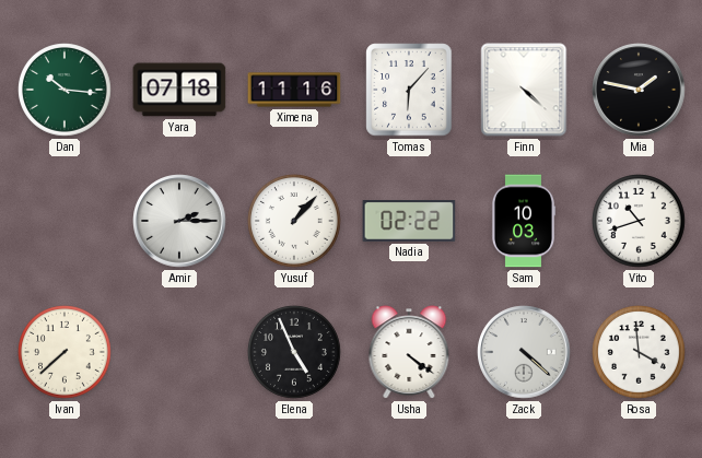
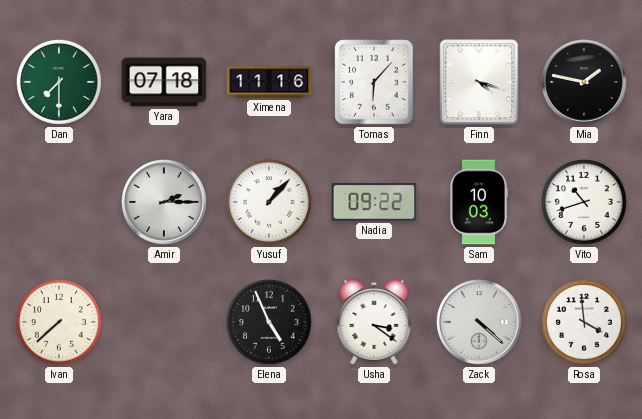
Dan: 10:16 -> 7:30 (60, 83)
Finn: 4:22 -> 4:18 (479, 82)
Nadia: 02:22 -> 09:22 (374, 202)
Usha: 4:21 -> 3:21 (374, 322)
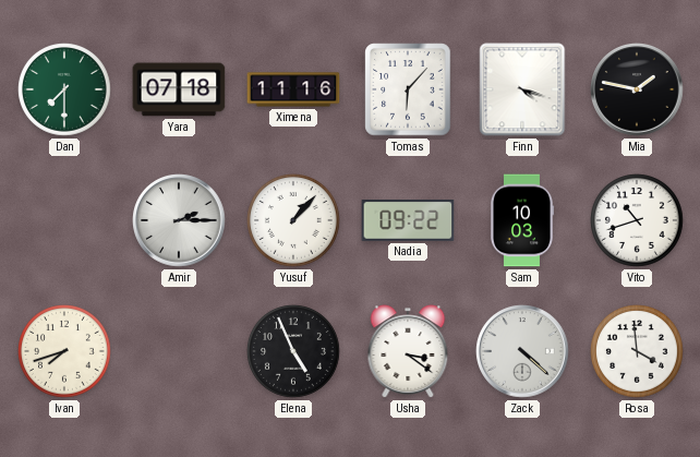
Ivan: 7:38 -> 7:42 (65, 352)
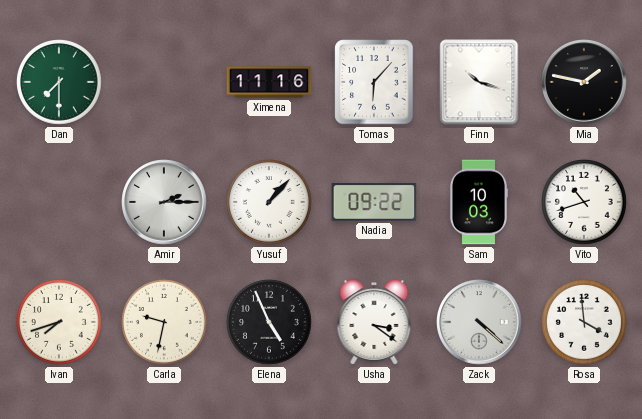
Yara: 07:18 -> none (179, 89)
Finn: 4:18 -> 10:18 (479, 82)
Carla: none -> 9:32 (165, 323)
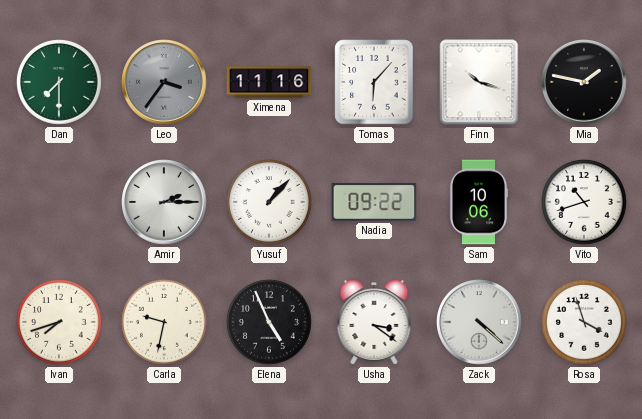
Leo: none -> 3:36 (164, 82)
Sam: 10:03 -> 10:06 (479, 202)
Rosa: 3:59 -> 3:57 (585, 323)
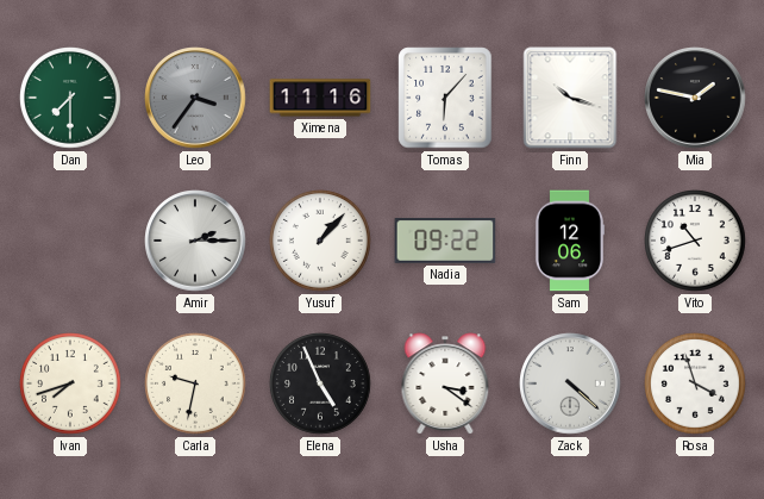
Sam: 10:06 -> 12:06 (570, 241)
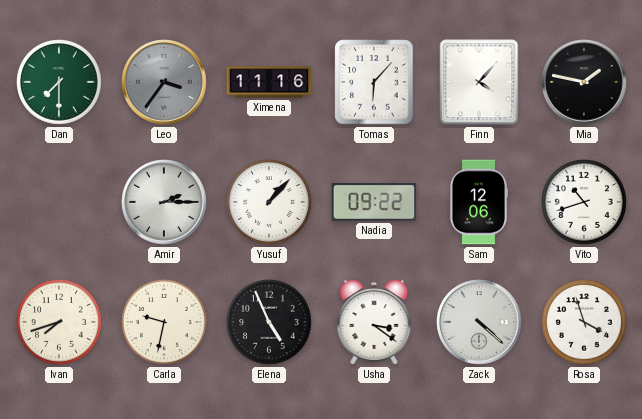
Finn: 10:18 -> 4:07 (479, 82)
